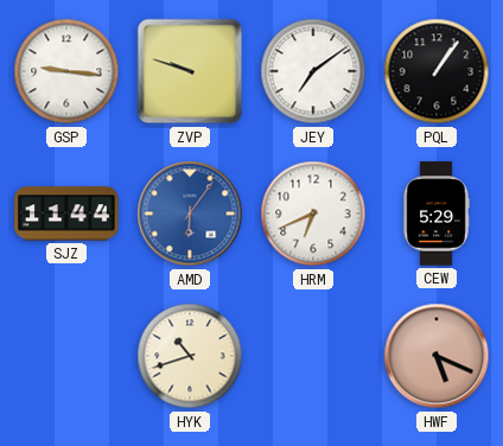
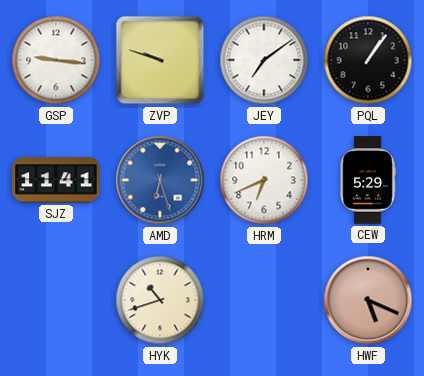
SJZ: 11:44 -> 11:41 (56, 180)
AMD: 6:06 -> 6:27 (160, 180)
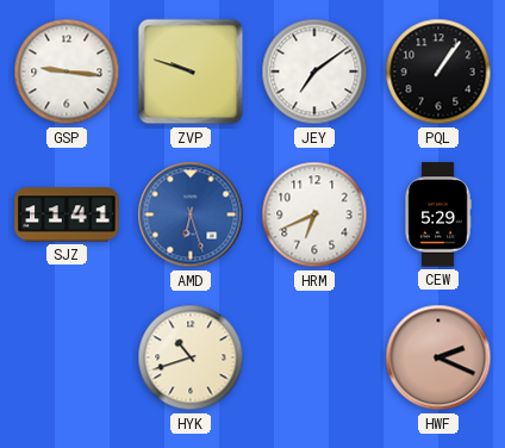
HWF: 5:19 -> 2:19 (438, 357)
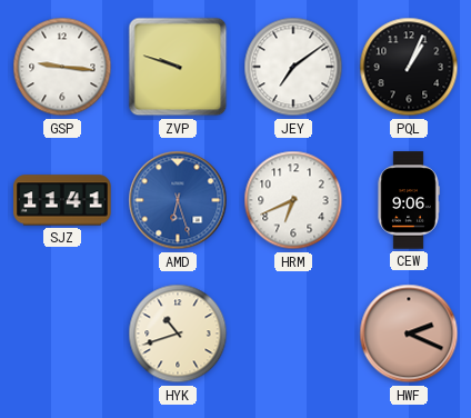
PQL: 1:06 -> 1:04 (409, 67)
CEW: 5:29 -> 9:06 (409, 200)
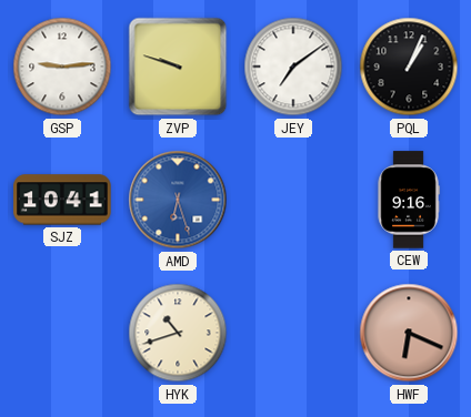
GSP: 9:16 -> 9:14 (62, 67)
SJZ: 11:41 -> 10:41 (62, 200)
HRM: 6:41 -> none (293, 200)
CEW: 9:06 -> 9:16 (409, 200)
HWF: 2:19 -> 6:19 (409, 333)
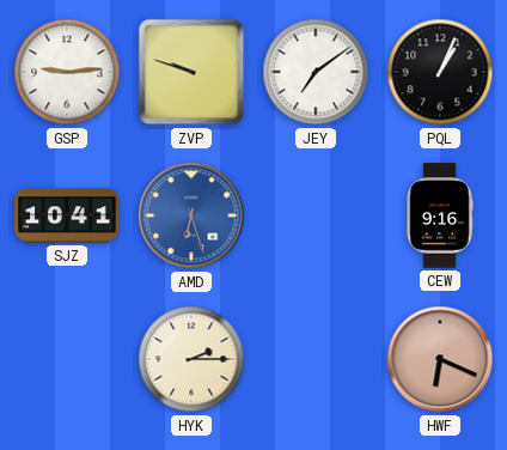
HYK: 10:42 -> 2:15 (191, 359)
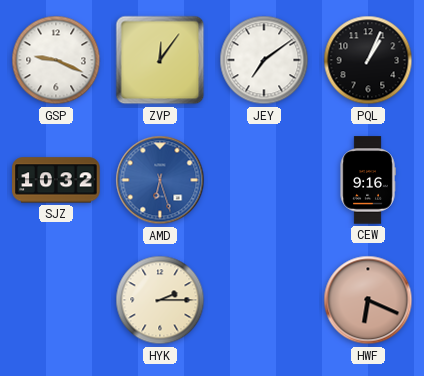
GSP: 9:14 -> 9:19 (56, 60)
ZVP: 9:48 -> 12:06 (160, 60)
SJZ: 10:41 -> 10:32 (56, 180)
